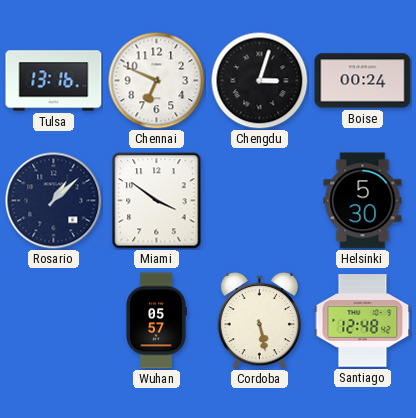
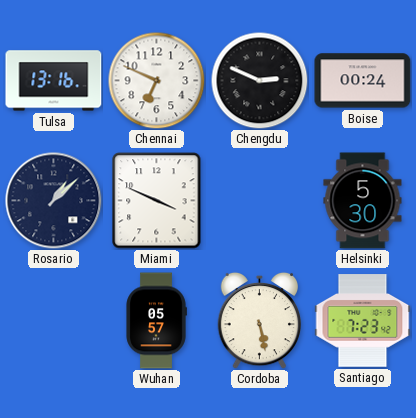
Chengdu: 3:03 -> 2:49 (259, 80)
Miami: 3:51 -> 3:49 (157, 201)
Santiago: 12:48 -> 7:23 (363, 321)
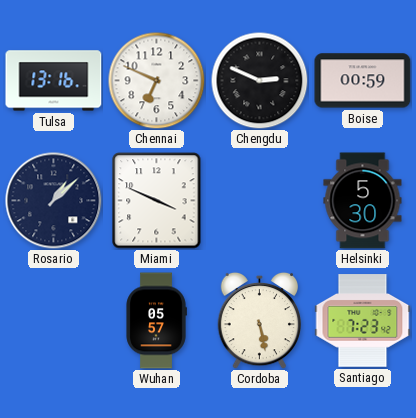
Boise: 00:24 -> 00:59 (363, 81)
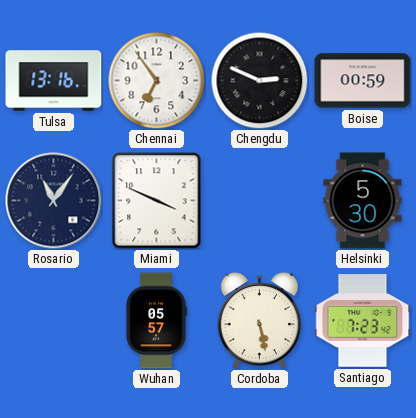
Chennai: 6:49 -> 6:54 (156, 80)
Rosario: 1:08 -> 11:06 (54, 201)
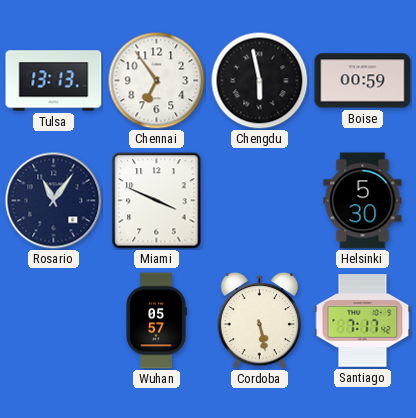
Tulsa: 13:16 -> 13:13 (54, 81)
Chengdu: 2:49 -> 5:58 (259, 80)
Santiago: 7:23 -> 7:17 (363, 321)
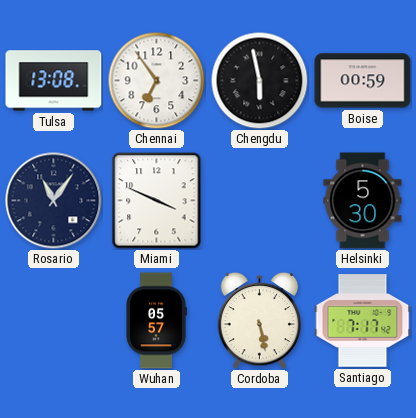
Tulsa: 13:13 -> 13:08 (54, 81)
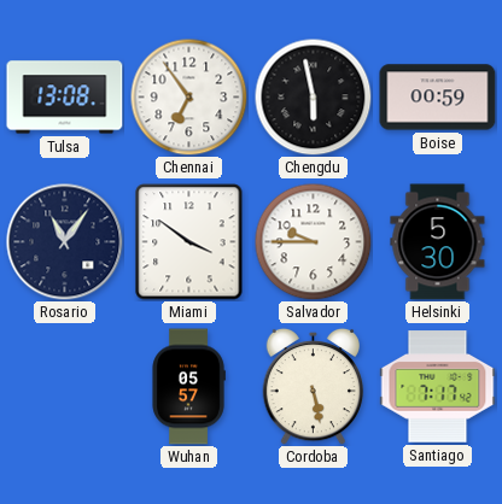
Miami: 3:49 -> 3:51 (189, 242)
Salvador: none -> 9:45 (313, 241)
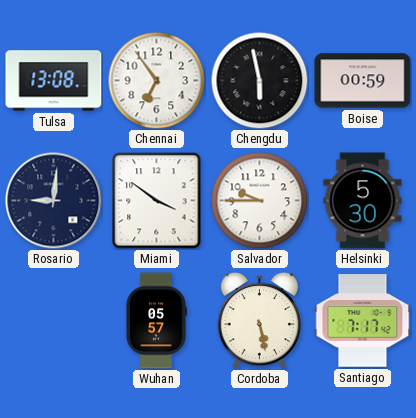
Rosario: 11:06 -> 9:01 (54, 201)
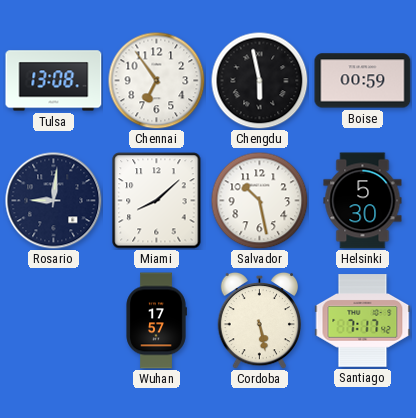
Miami: 3:51 -> 8:08 (157, 201)
Salvador: 9:45 -> 10:28 (259, 200)
Wuhan: 05:57 -> 17:57 (156, 321)
